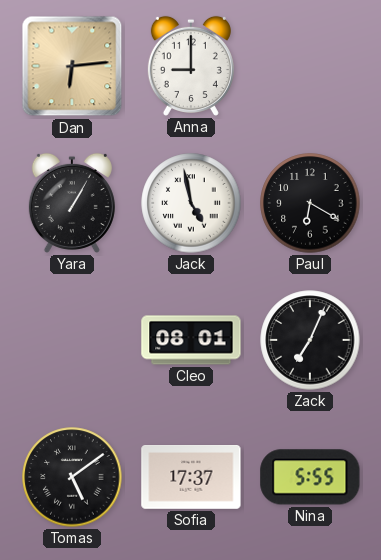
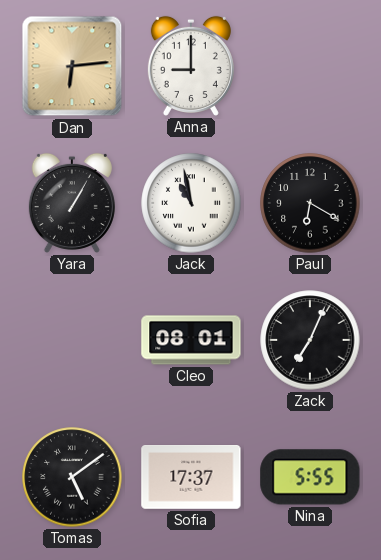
Jack: 4:58 -> 10:58 (191, 203)
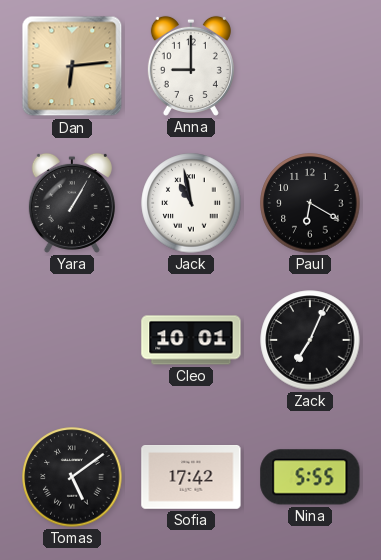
Cleo: 08:01 -> 10:01 (191, 340)
Sofia: 17:37 -> 17:42 (191, 478)
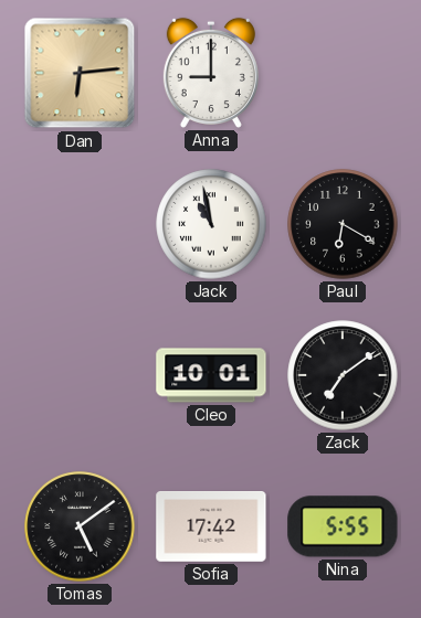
Yara: 1:05 -> none (72, 203)
Zack: 7:04 -> 7:09 (343, 375)
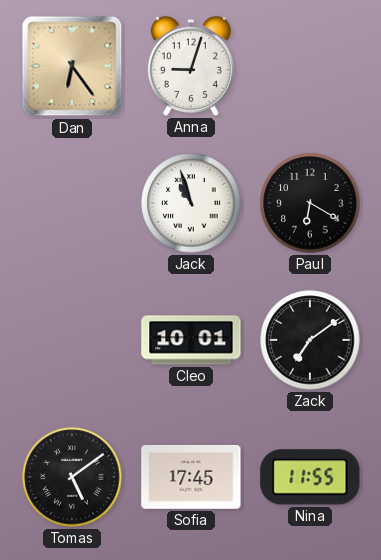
Dan: 6:14 -> 6:24 (72, 66)
Anna: 9:00 -> 9:03 (191, 66)
Jack: 10:58 -> 10:57 (191, 203)
Sofia: 17:42 -> 17:45 (191, 478)
Nina: 5:55 -> 11:55 (310, 477)
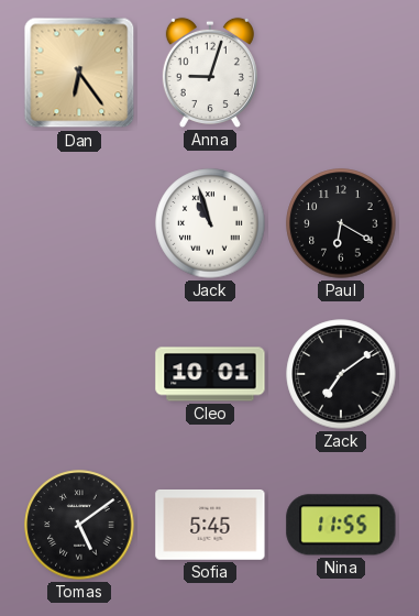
Sofia: 17:45 -> 5:45 (210, 526)
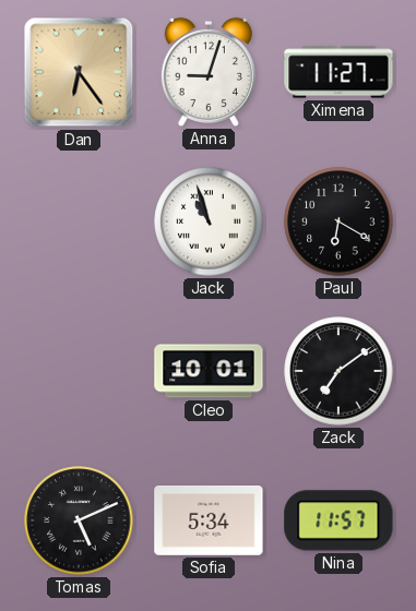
Ximena: none -> 11:27 (338, 72)
Tomas: 5:09 -> 5:11 (79, 520)
Sofia: 5:45 -> 5:34 (209, 522)
Nina: 11:55 -> 11:57 (338, 520)
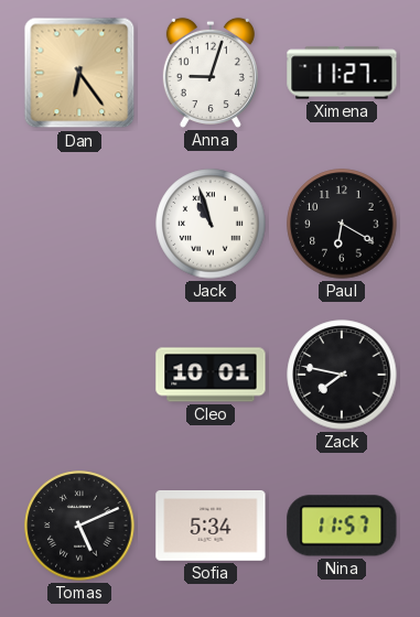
Zack: 7:09 -> 7:47 (342, 375)
